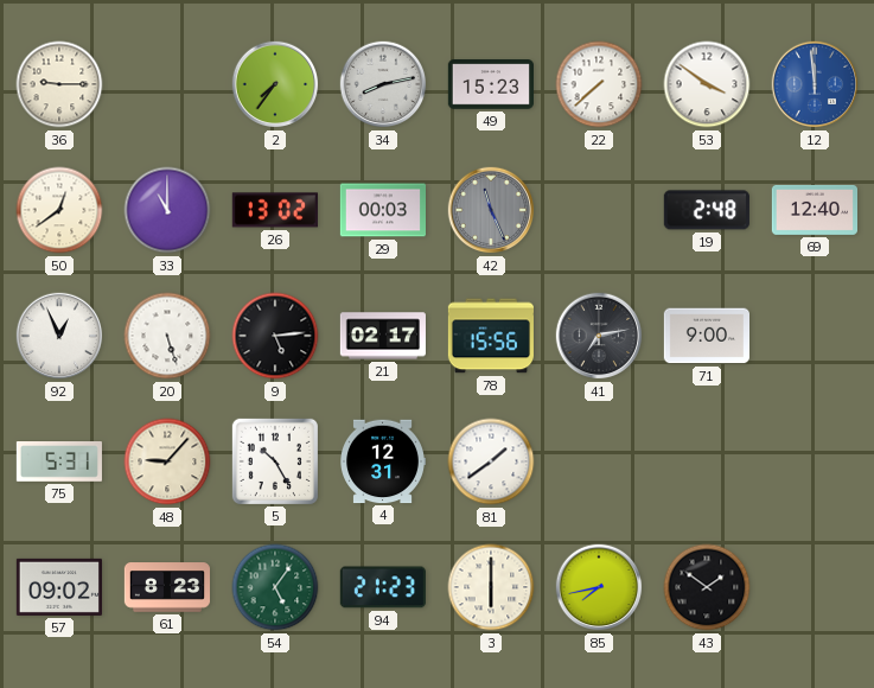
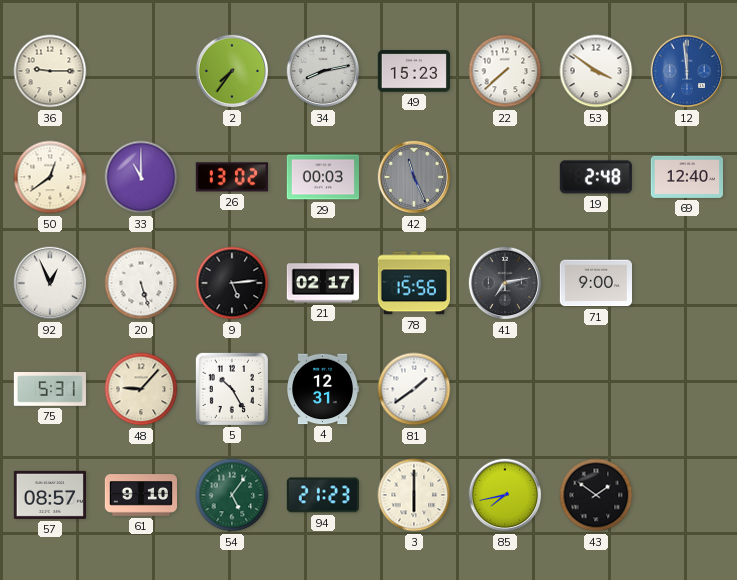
57: 09:02 -> 08:57 (50, 495)
61: 8:23 -> 9:10 (140, 495)
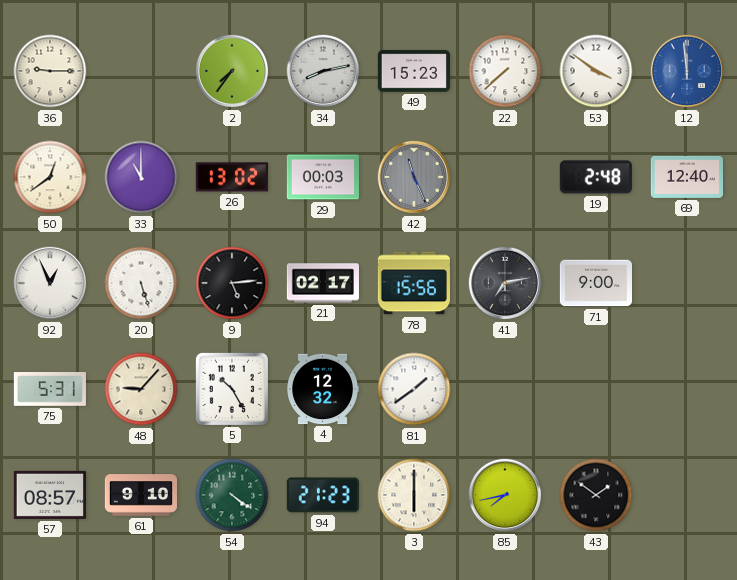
4: 12:31 -> 12:32 (323, 389)
54: 5:06 -> 4:21 (232, 495)
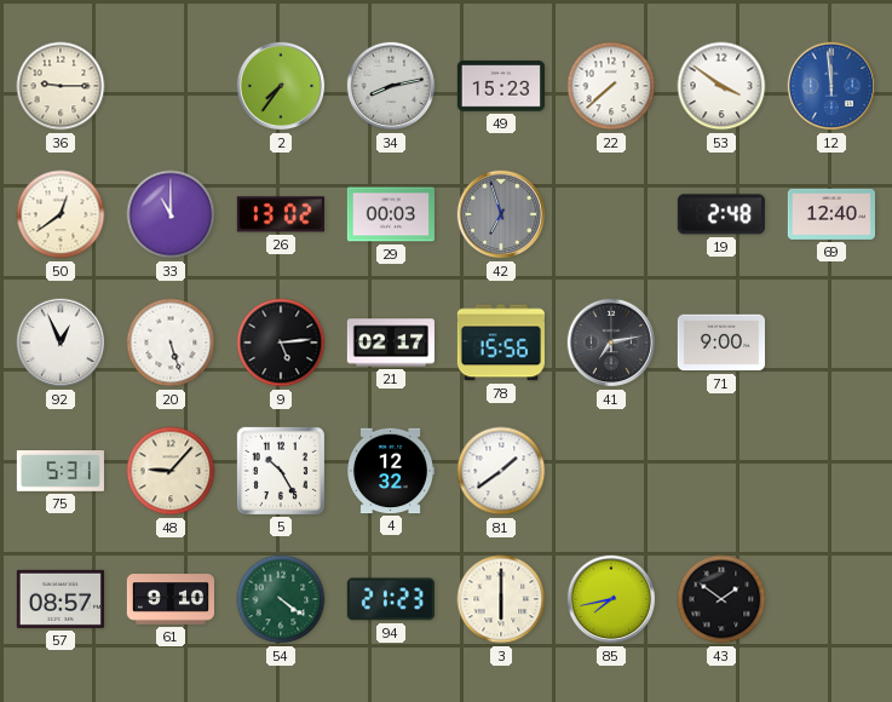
42: 11:26 -> 6:57 (501, 214)
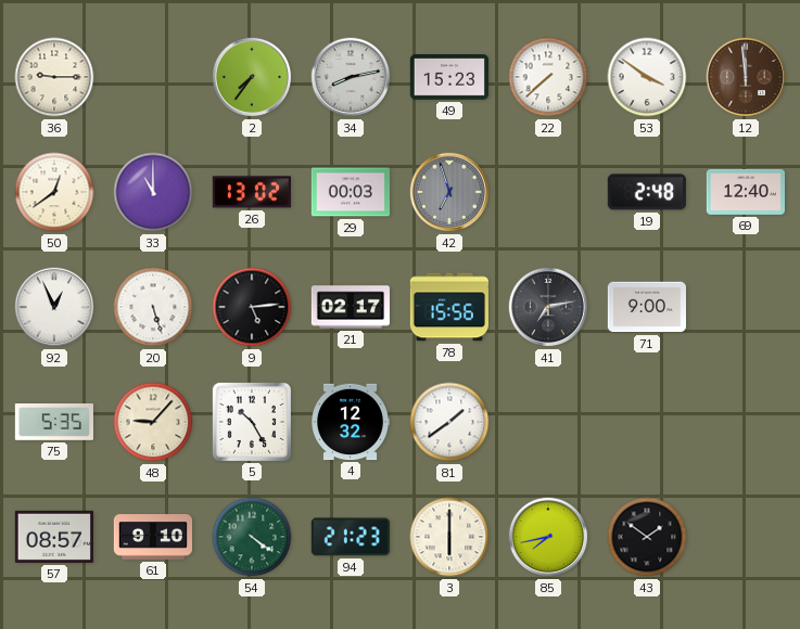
12 dial: blue -> brown (746, 77)
75: 5:31 -> 5:35 (54, 422)
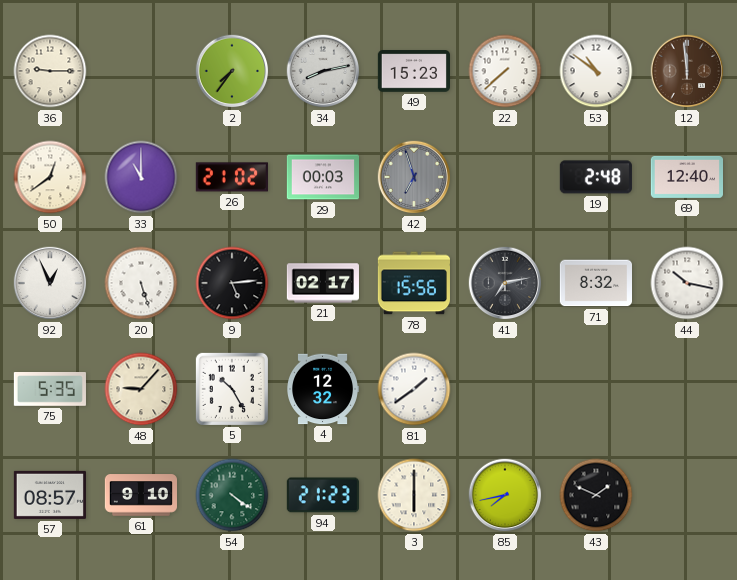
53: 3:51 -> 10:51 (596, 71)
26: 13:02 -> 21:02 (232, 177)
71: 9:00 -> 8:32 (595, 283)
44: none -> 10:17 (687, 283)
43: 1:51 -> 1:49 (596, 495)
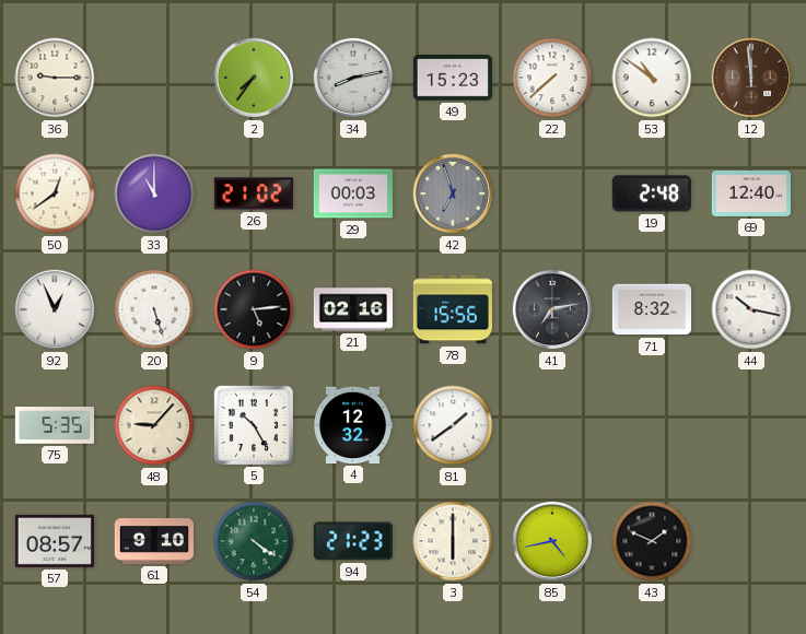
21: 02:17 -> 02:16 (353, 309)
85: 7:43 -> 4:43 (552, 541)
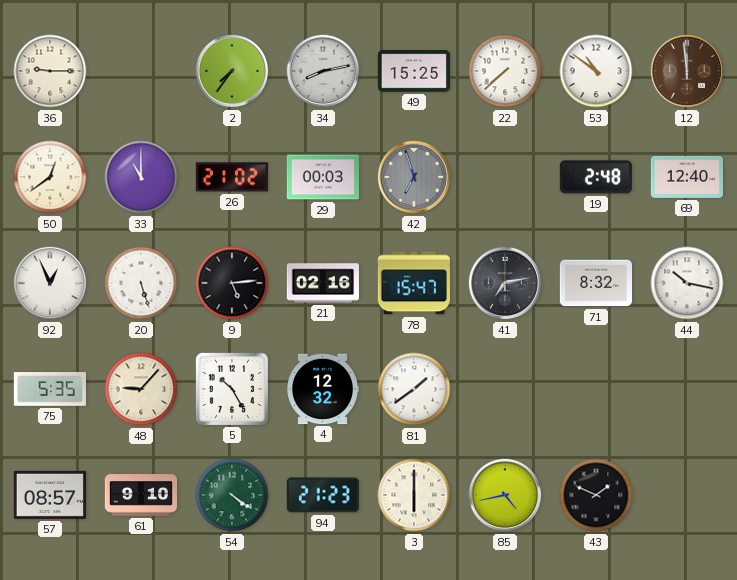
49: 15:23 -> 15:25 (413, 71)
78: 15:56 -> 15:47 (414, 283)
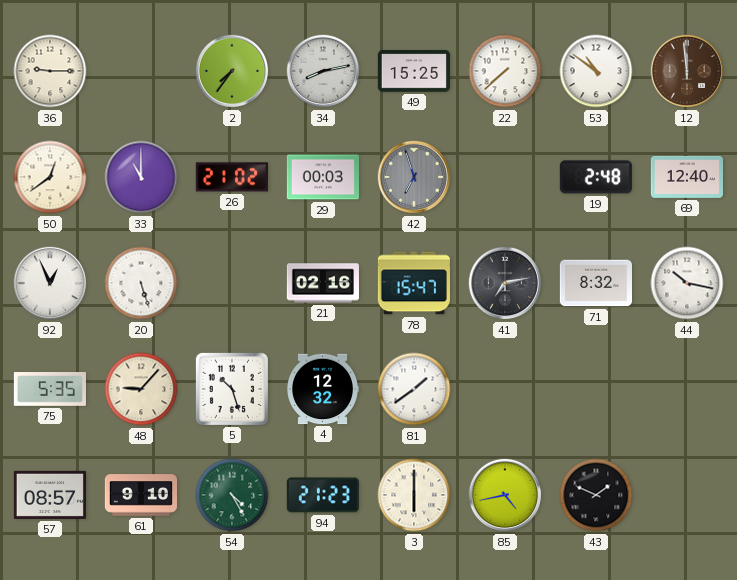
9: 5:14 -> none (232, 283)
5: 10:25 -> 10:27 (232, 389)
54: 4:21 -> 4:25 (232, 495)
